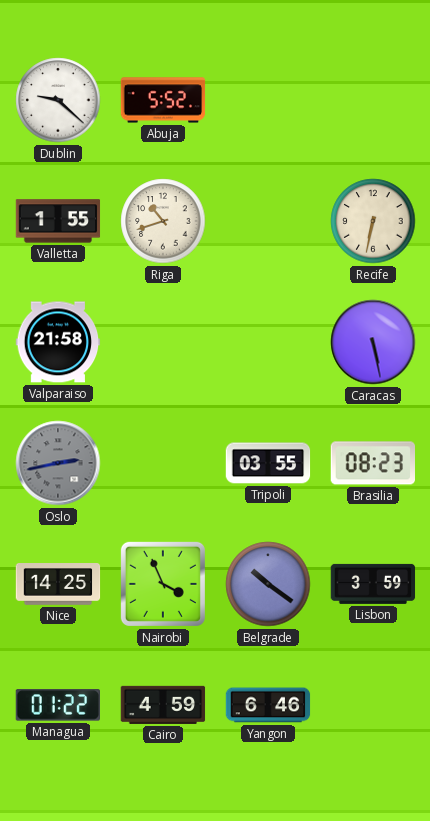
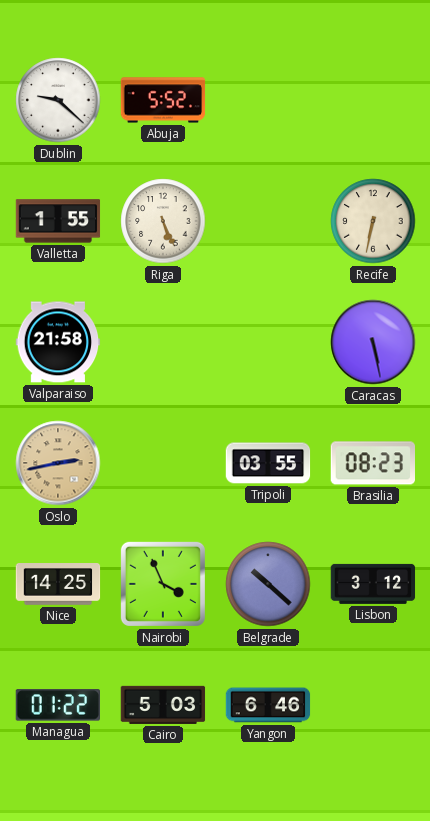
Riga: 10:42 -> 5:26 (163, 221)
Oslo dial: grey -> champagne (58, 463)
Belgrade: 10:21 -> 10:22 (268, 584)
Lisbon: 3:59 -> 3:12 (373, 584)
Cairo: 4:59 -> 5:03 (163, 705)
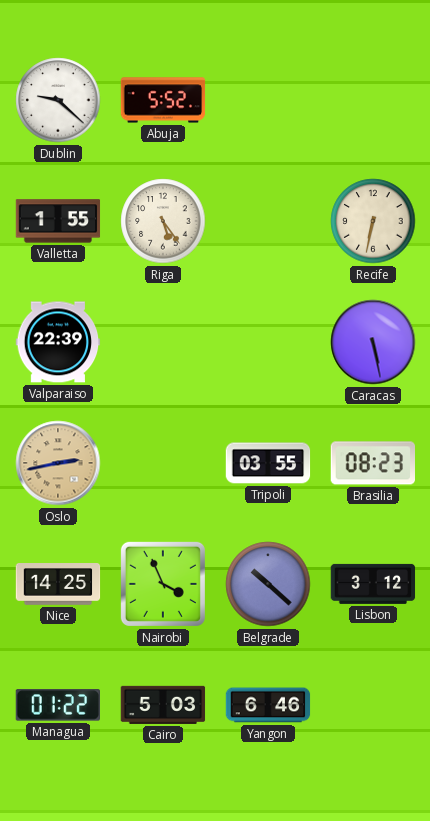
Riga: 5:26 -> 5:24 (163, 221)
Valparaiso: 21:58 -> 22:39 (58, 342)
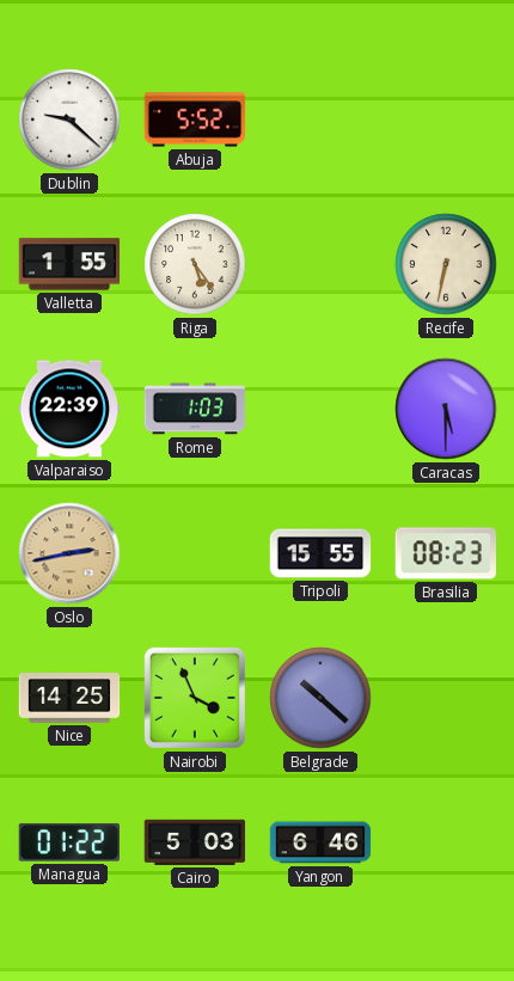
Rome: none -> 1:03 (195, 409)
Caracas: 5:28 -> 5:30 (446, 409)
Tripoli: 03:55 -> 15:55 (320, 553)
Lisbon: 3:12 -> none (373, 584)
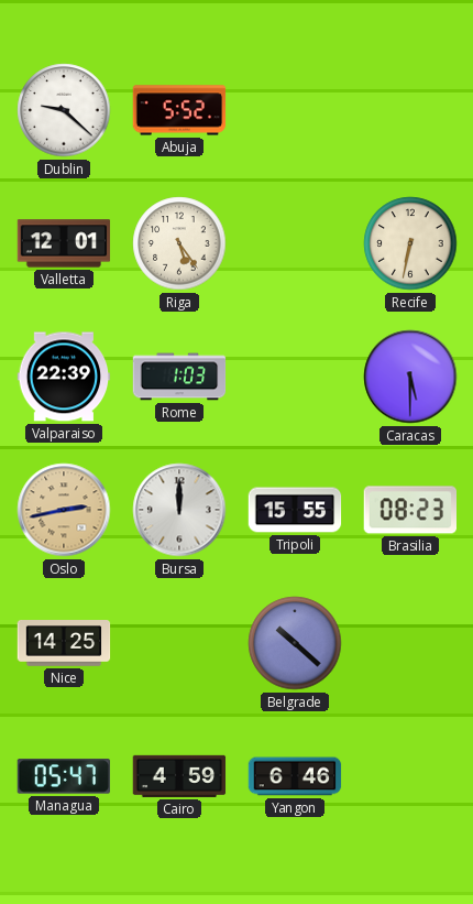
Valletta: 1:55 -> 12:01 (64, 243)
Bursa: none -> 12:00 (179, 510)
Nairobi: 3:56 -> none (195, 698)
Managua: 01:22 -> 05:47 (63, 776)
Cairo: 5:03 -> 4:59 (179, 776)
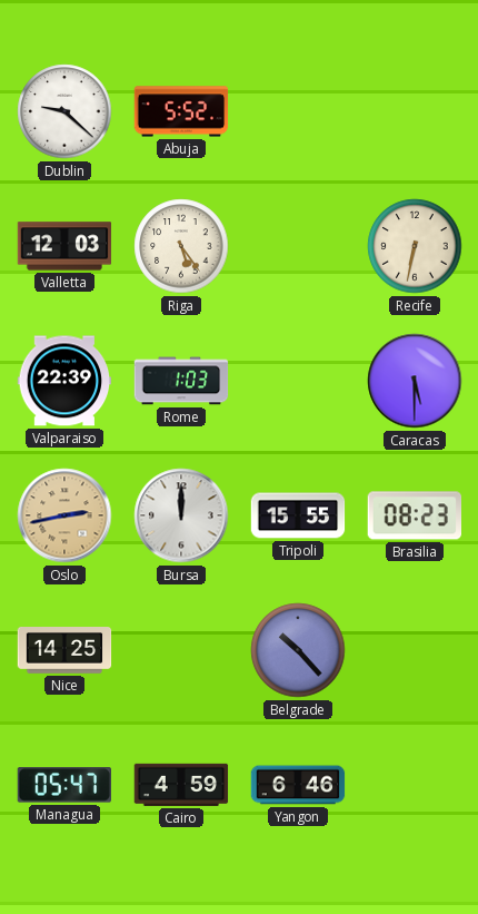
Valletta: 12:01 -> 12:03 (64, 246)
Belgrade: 10:22 -> 10:23 (298, 650)
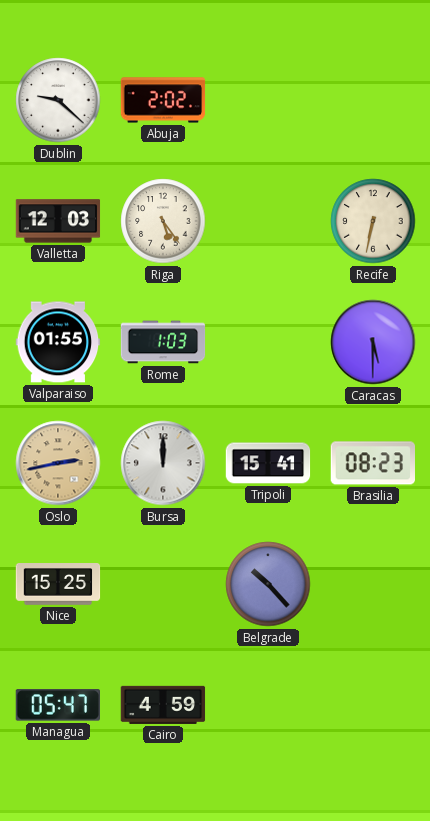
Abuja: 5:52 -> 2:02 (163, 100)
Valparaiso: 22:39 -> 01:55 (58, 342)
Tripoli: 15:55 -> 15:41 (268, 463)
Nice: 14:25 -> 15:25 (58, 584)
Yangon: 6:46 -> none (298, 785)
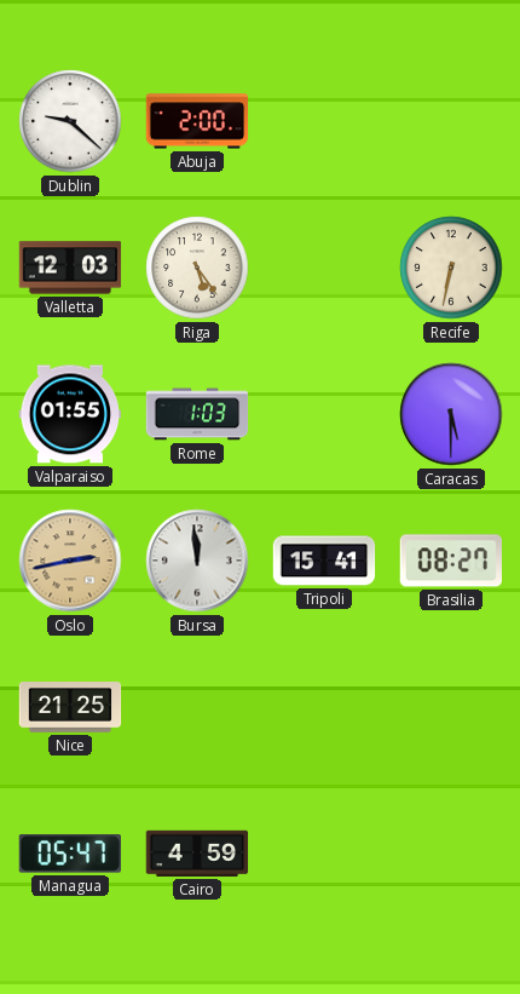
Abuja: 2:02 -> 2:00 (197, 121)
Bursa: 12:00 -> 11:59 (197, 561)
Brasilia: 08:23 -> 08:27 (450, 561)
Nice: 15:25 -> 21:25 (70, 707)
Belgrade: 10:23 -> none (268, 584)
